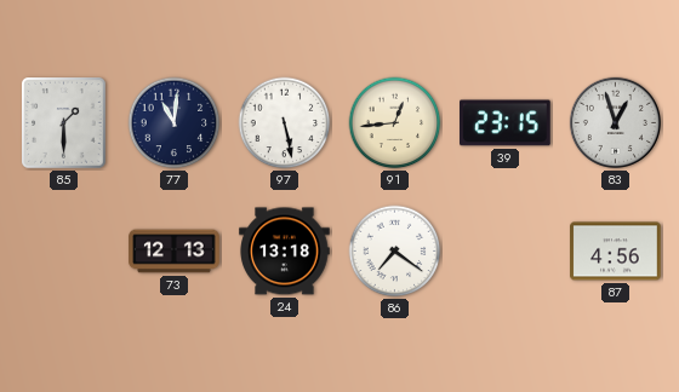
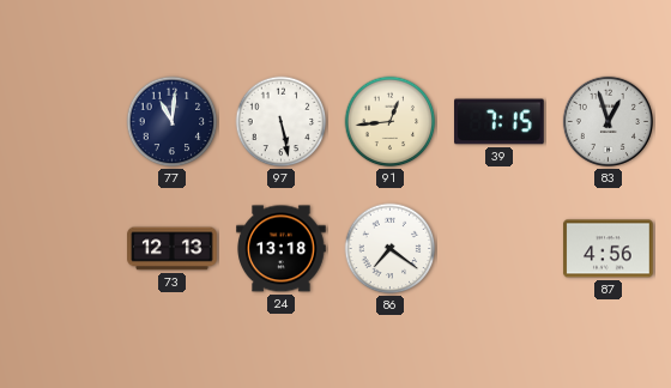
85: 1:30 -> none (64, 123)
39: 23:15 -> 7:15 (500, 122)
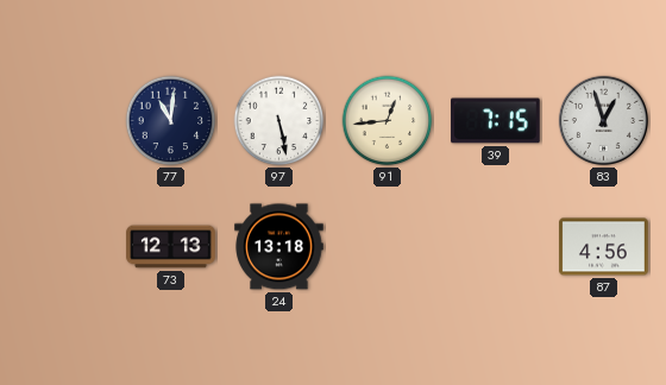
86: 7:21 -> none (391, 249)
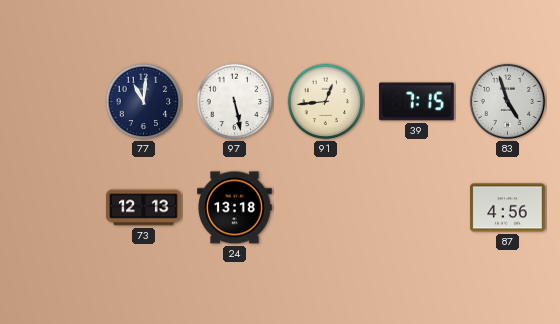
83: 12:57 -> 4:57 (507, 101)
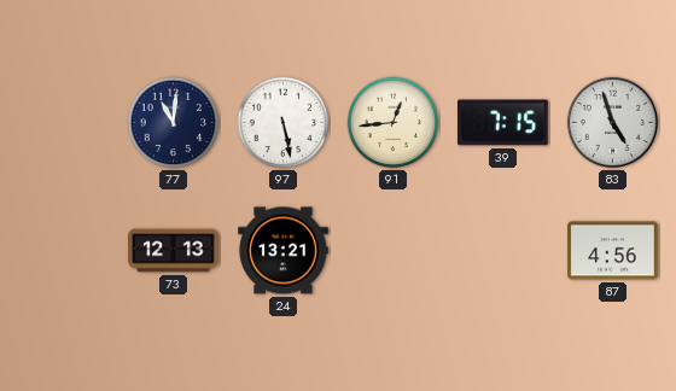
24: 13:18 -> 13:21 (284, 251)
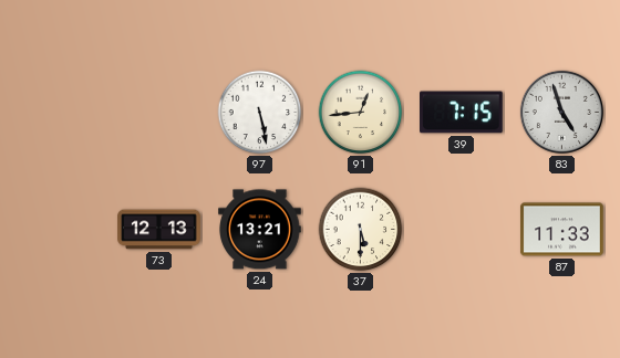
77: 11:01 -> none (174, 123)
37: none -> 5:30 (361, 230)
87: 4:56 -> 11:33 (562, 230)
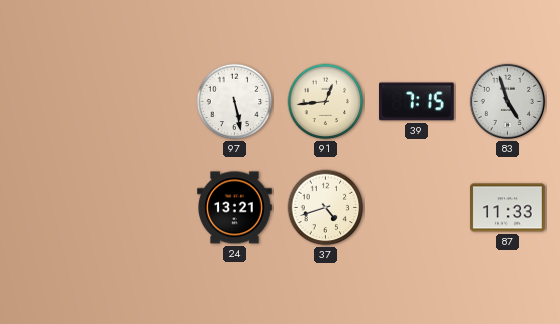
73: 12:13 -> none (159, 230)
37: 5:30 -> 4:42 (326, 208)
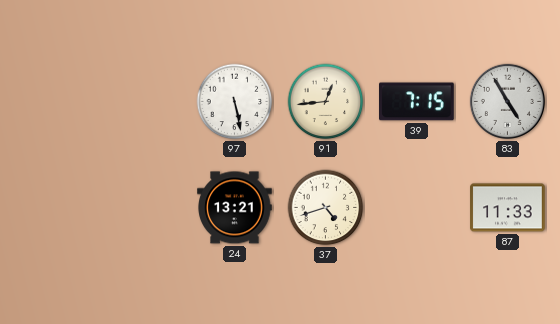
83: 4:57 -> 4:55 (507, 101)
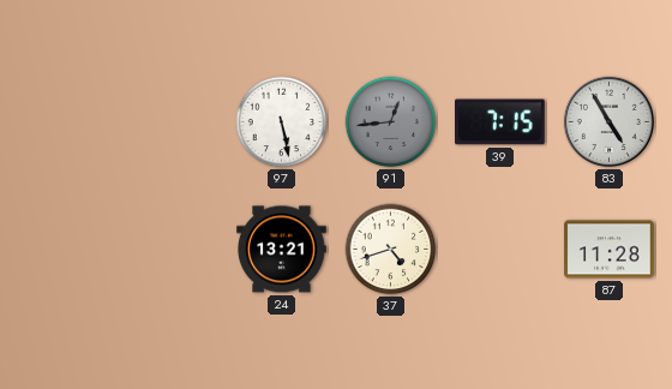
91 dial: cream -> grey (391, 122)
87: 11:33 -> 11:28 (610, 250)
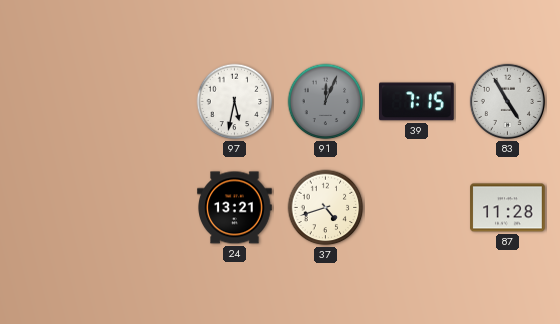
97: 5:28 -> 5:32 (235, 102)
91: 12:44 -> 12:04 (326, 102)
